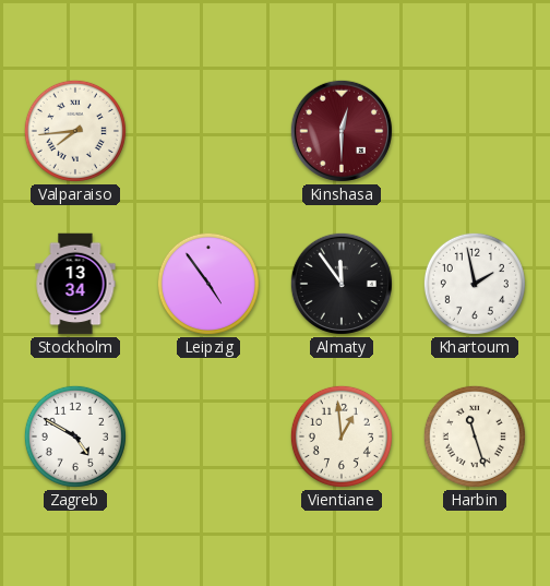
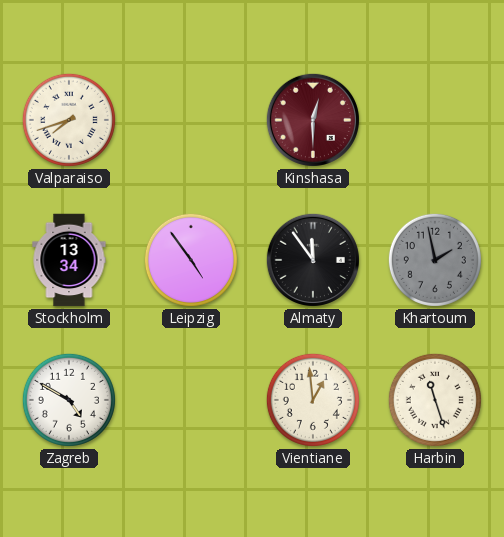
Valparaiso: 7:44 -> 7:42 (69, 120)
Khartoum dial: white -> grey (435, 260)
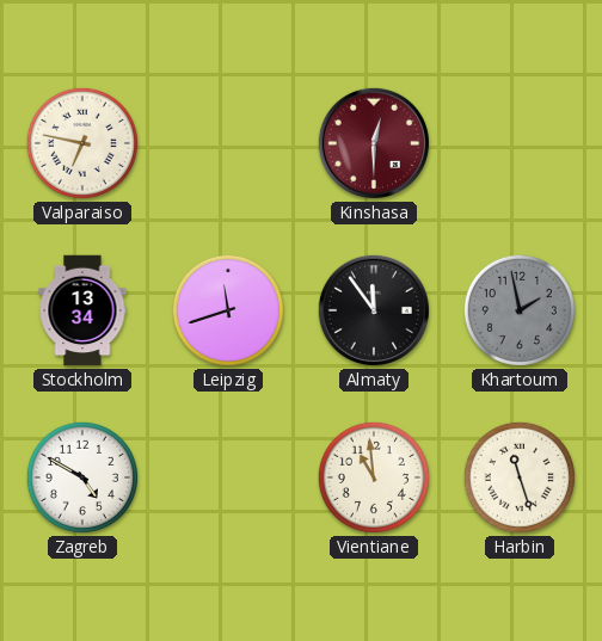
Valparaiso: 7:42 -> 6:47 (82, 143)
Leipzig: 4:54 -> 11:42 (228, 310)
Vientiane: 12:59 -> 10:59 (374, 477)
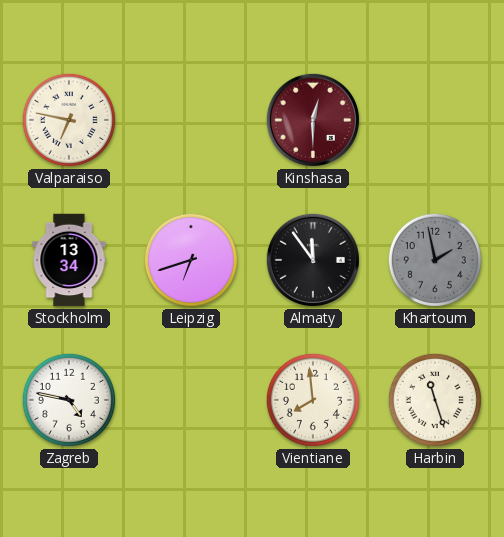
Leipzig: 11:42 -> 6:42 (191, 260)
Zagreb: 4:50 -> 4:47 (69, 400)
Vientiane: 10:59 -> 7:59 (313, 400)
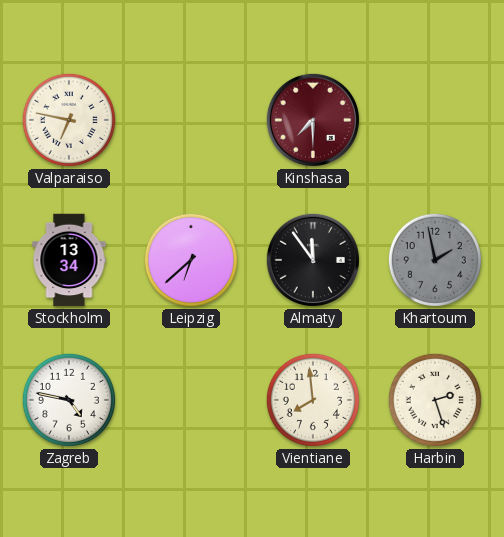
Kinshasa: 12:30 -> 7:30 (313, 120)
Leipzig: 6:42 -> 6:38 (191, 260)
Harbin: 11:27 -> 2:27 (435, 400)
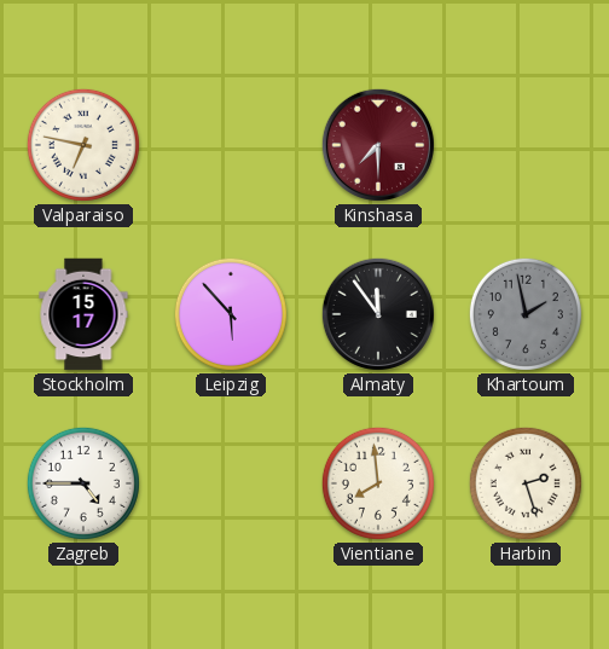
Stockholm: 13:34 -> 15:17 (83, 314)
Leipzig: 6:38 -> 5:53 (231, 314)
Zagreb: 4:47 -> 4:45 (83, 483)
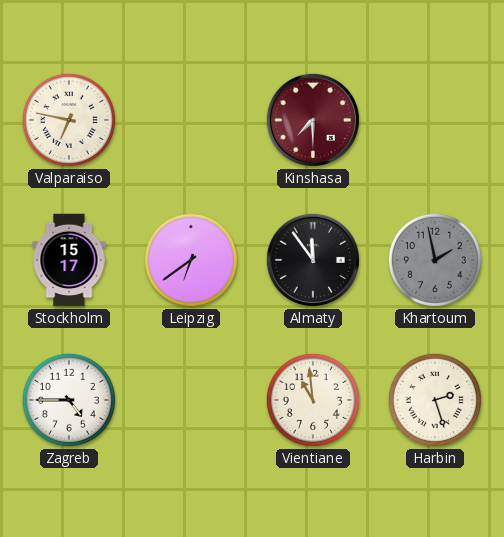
Leipzig: 5:53 -> 6:39 (191, 260)
Vientiane: 7:59 -> 10:59 (313, 400)
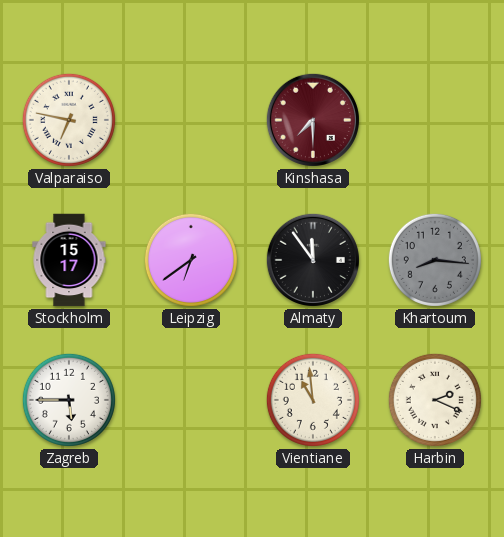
Khartoum: 1:58 -> 8:16 (435, 260)
Zagreb: 4:45 -> 5:45 (69, 400)
Harbin: 2:27 -> 2:19 (435, 400)
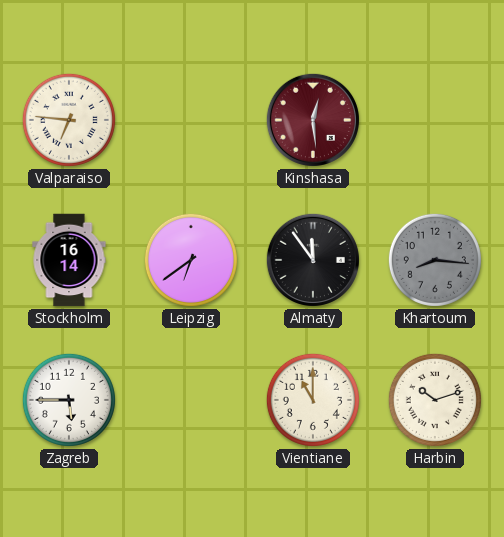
Valparaiso: 6:47 -> 6:46 (69, 120)
Kinshasa: 7:30 -> 12:29 (313, 120)
Stockholm: 15:17 -> 16:14 (69, 260)
Vientiane: 10:59 -> 11:00 (313, 400)
Harbin: 2:19 -> 10:12 (435, 400)
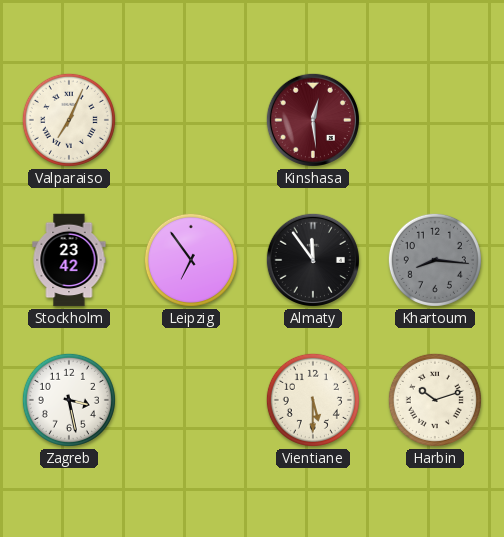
Valparaiso: 6:46 -> 7:04 (69, 120)
Stockholm: 16:14 -> 23:42 (69, 260)
Leipzig: 6:39 -> 6:54 (191, 260)
Zagreb: 5:45 -> 3:28 (69, 400)
Vientiane: 11:00 -> 5:30 (313, 400)
